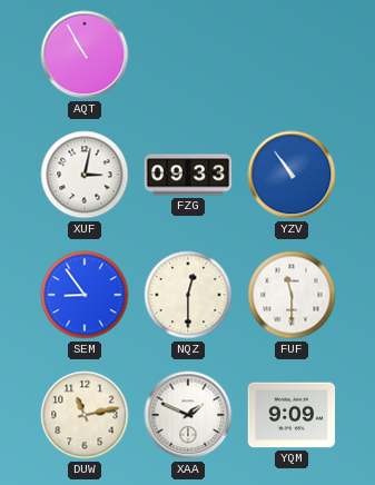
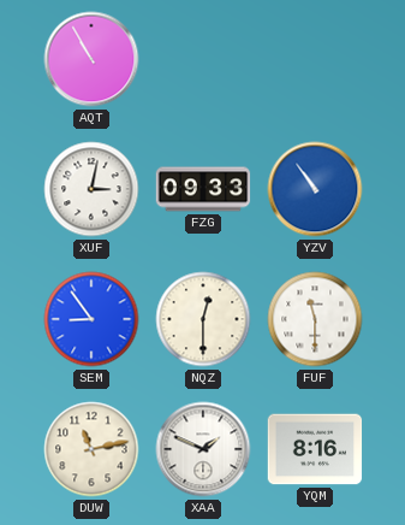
YQM: 9:09 -> 8:16 (315, 449)
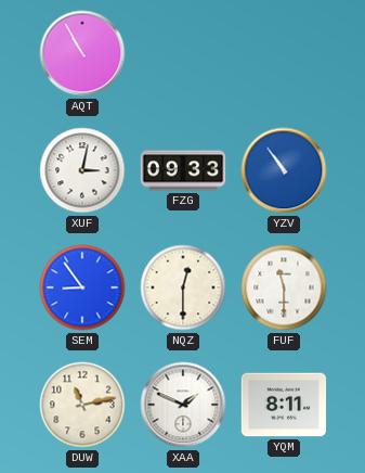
YQM: 8:16 -> 8:11 (284, 405)
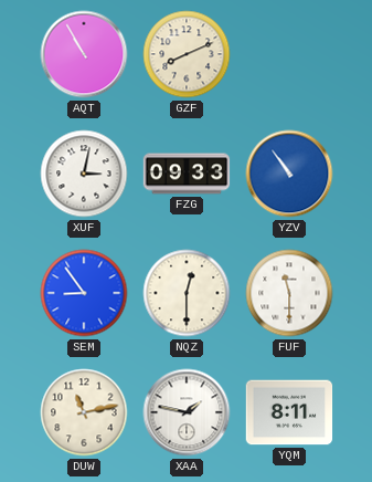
GZF: none -> 8:11 (187, 54)
XAA: 1:49 -> 1:47 (187, 412)
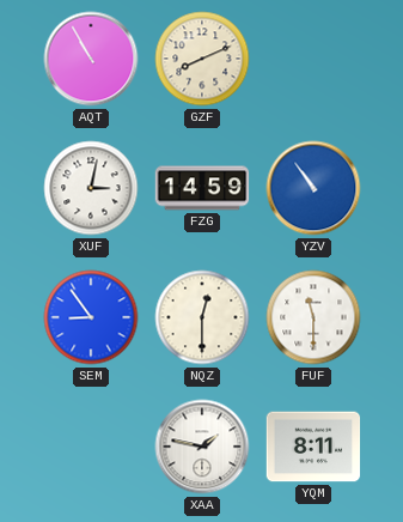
FZG: 09:33 -> 14:59 (202, 188)
DUW: 11:13 -> none (84, 412)
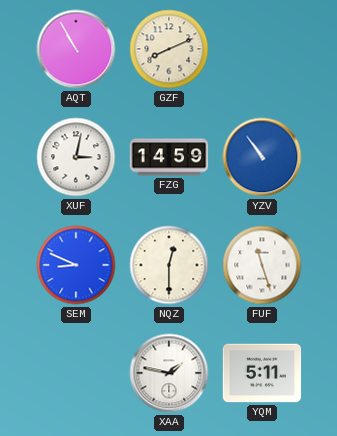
SEM: 8:54 -> 8:49 (76, 265)
FUF: 11:30 -> 11:27 (262, 265)
YQM: 8:11 -> 5:11 (262, 373)
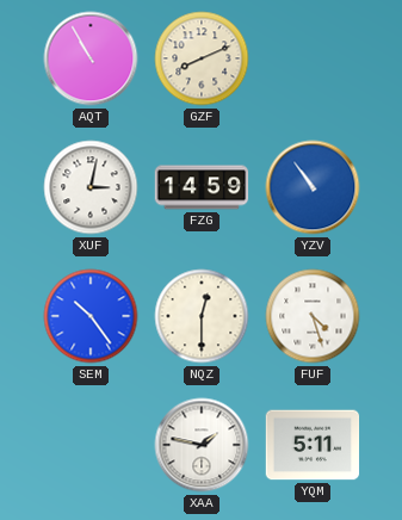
SEM: 8:49 -> 10:24 (91, 316)
FUF: 11:27 -> 4:27 (313, 316)
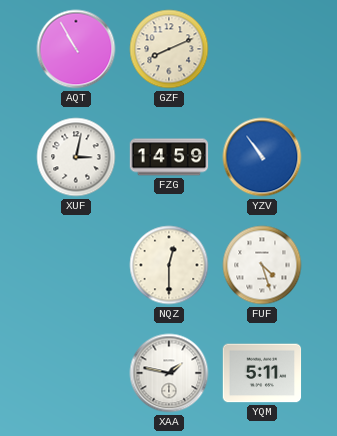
SEM: 10:24 -> none (91, 316)
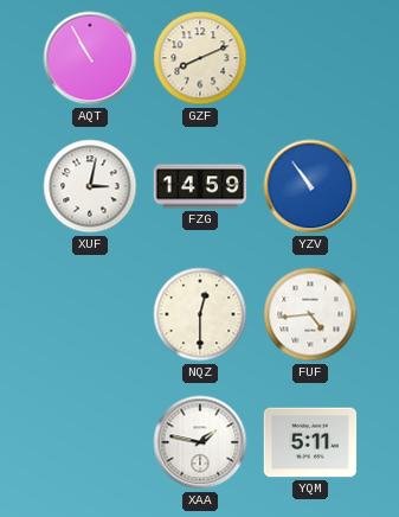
FUF: 4:27 -> 4:44 (310, 314)
